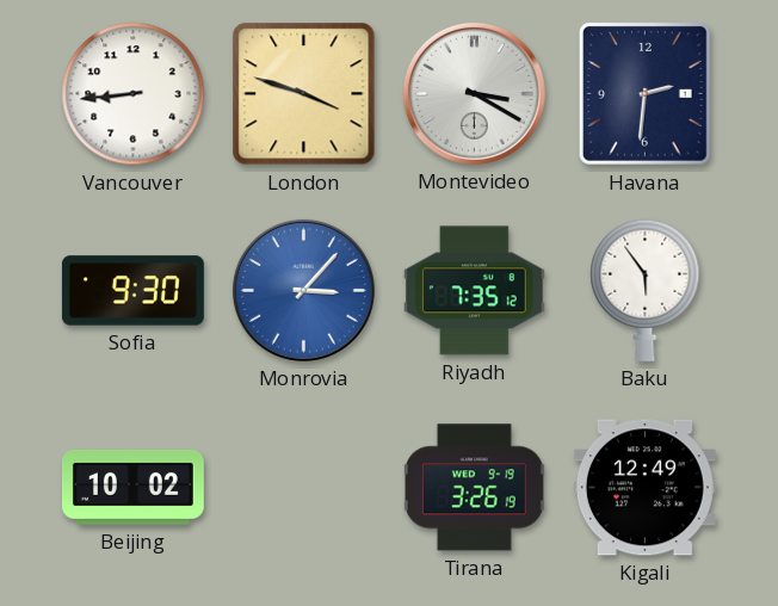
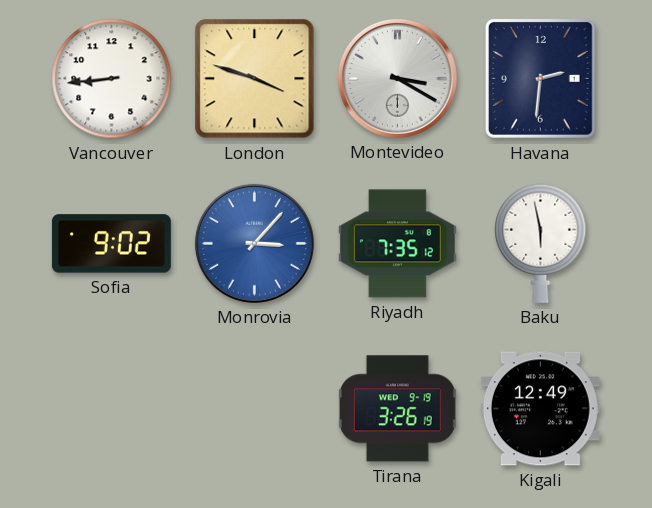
Sofia: 9:30 -> 9:02 (111, 244)
Baku: 5:54 -> 5:58 (541, 243)
Beijing: 10:02 -> none (132, 488)
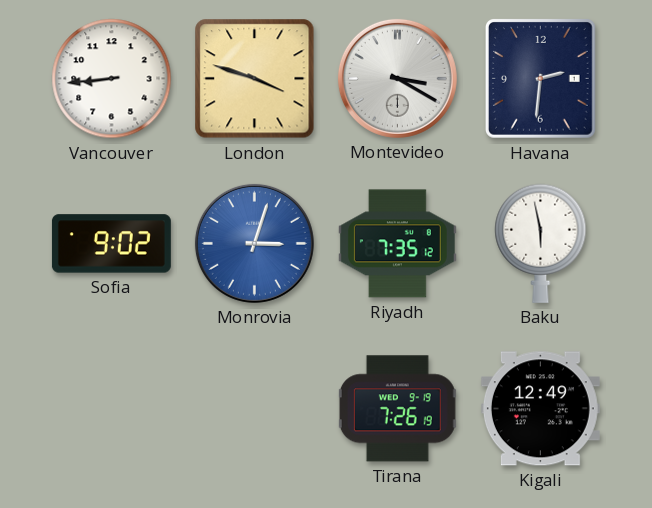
Monrovia: 3:07 -> 3:03 (254, 243)
Tirana: 3:26 -> 7:26 (397, 409)
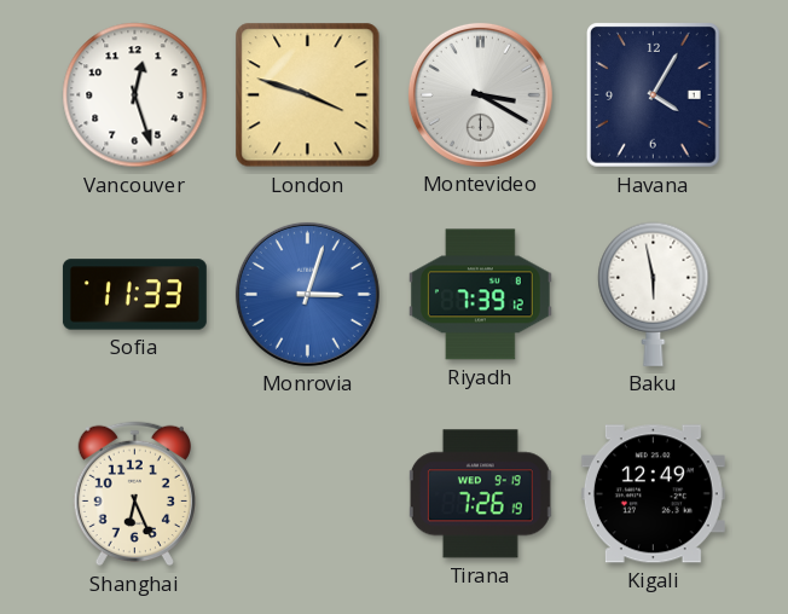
Vancouver: 8:44 -> 12:27 (135, 95)
Havana: 2:31 -> 4:05 (654, 95)
Sofia: 9:02 -> 11:33 (134, 295)
Riyadh: 7:35 -> 7:39 (480, 295)
Shanghai: none -> 6:26 (134, 494)
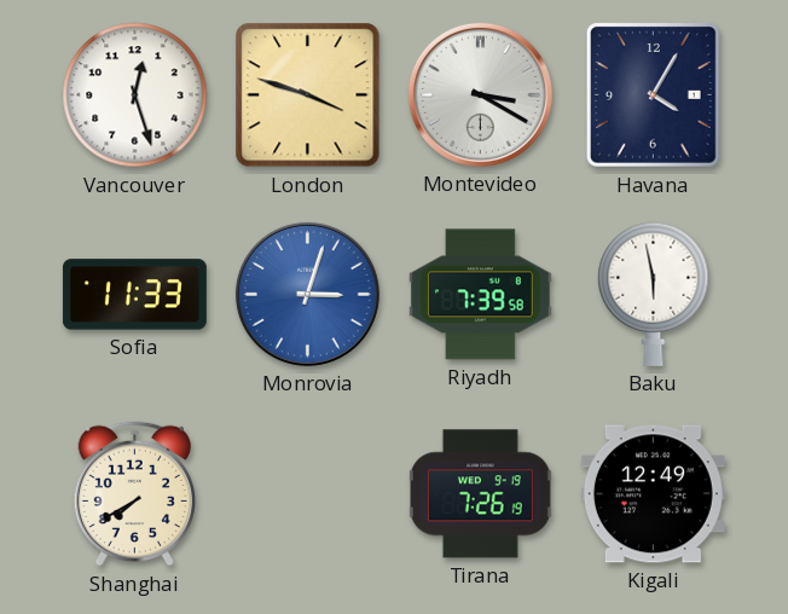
Riyadh: 7:39:12 -> 7:39:58 (480, 295)
Shanghai: 6:26 -> 7:40 (134, 494)
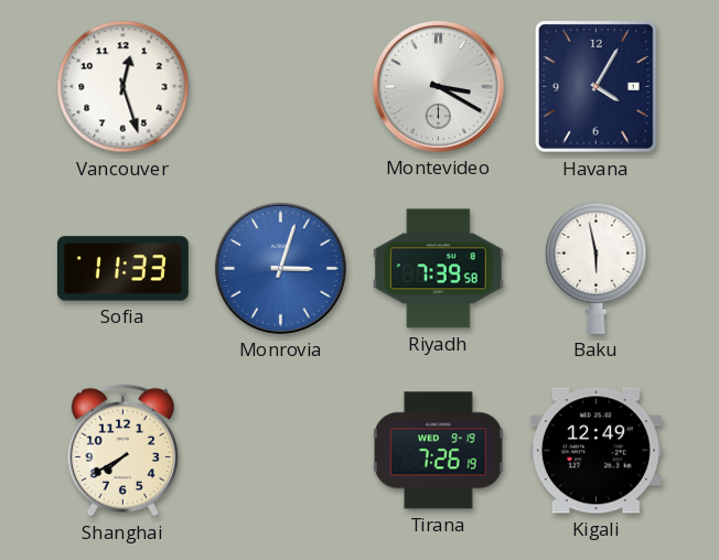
London: 3:48 -> none (308, 95)
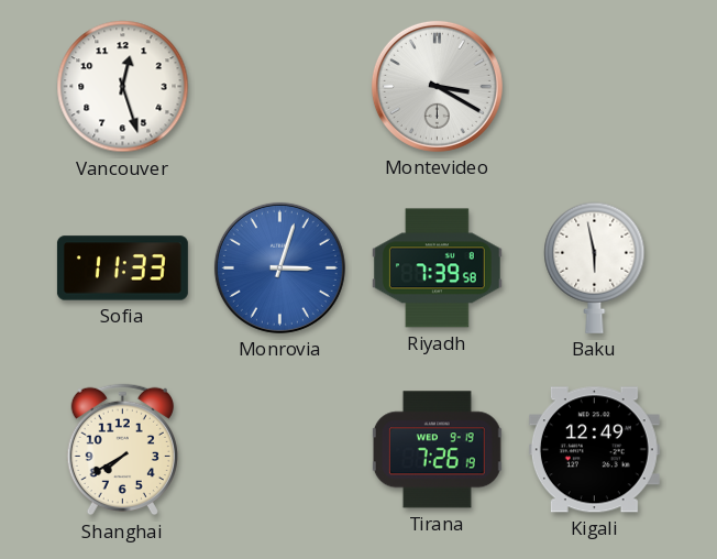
Havana: 4:05 -> none (597, 87)
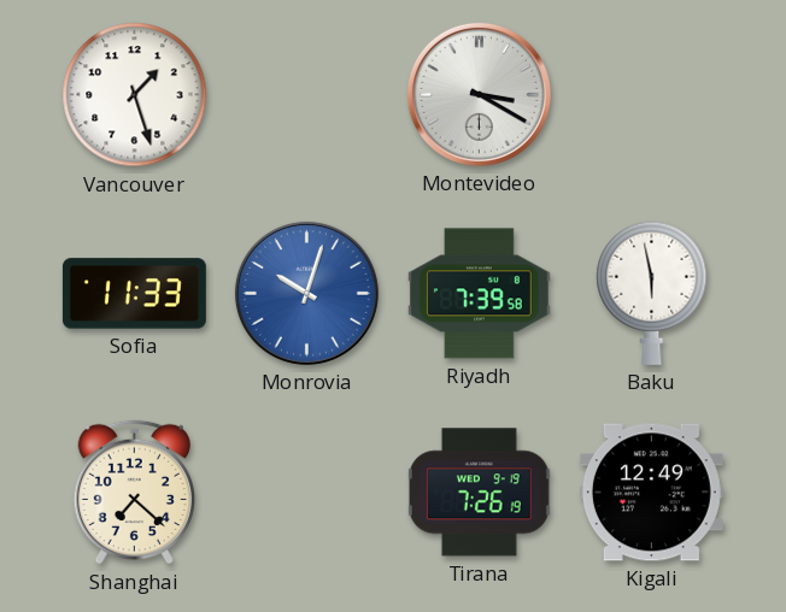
Vancouver: 12:27 -> 1:27 (135, 95)
Monrovia: 3:03 -> 10:03 (306, 293)
Shanghai: 7:40 -> 7:22 (134, 493)
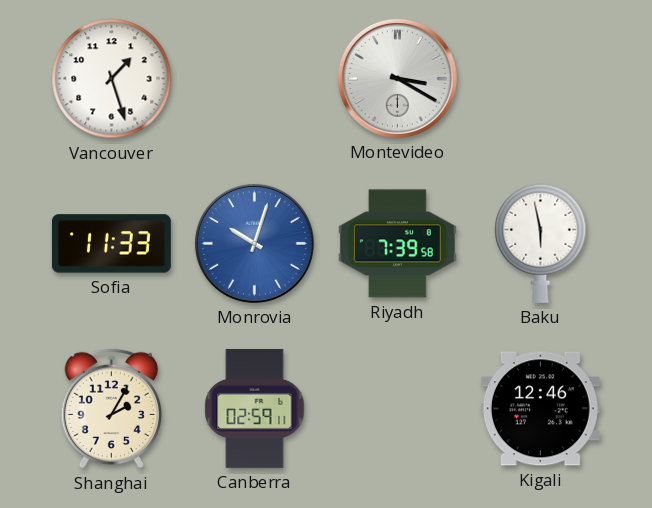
Shanghai: 7:22 -> 2:05 (111, 409)
Canberra: none -> 02:59 (255, 408)
Tirana: 7:26 -> none (479, 493)
Kigali: 12:49 -> 12:46 (540, 409)
